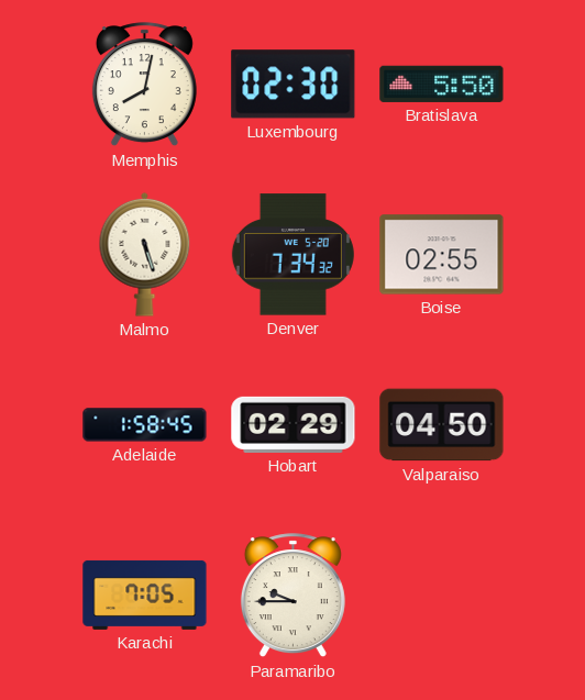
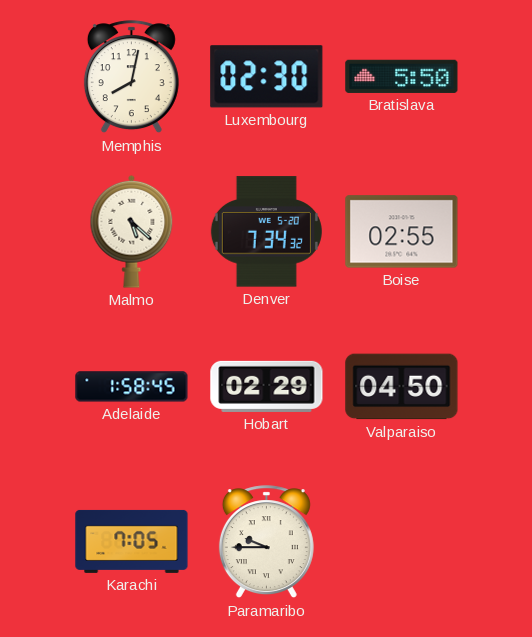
Malmo: 5:27 -> 5:22 (132, 231)
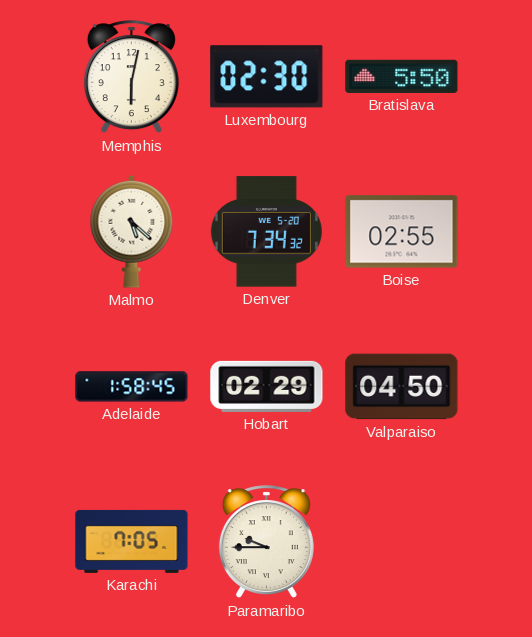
Memphis: 8:02 -> 6:02 (131, 77)
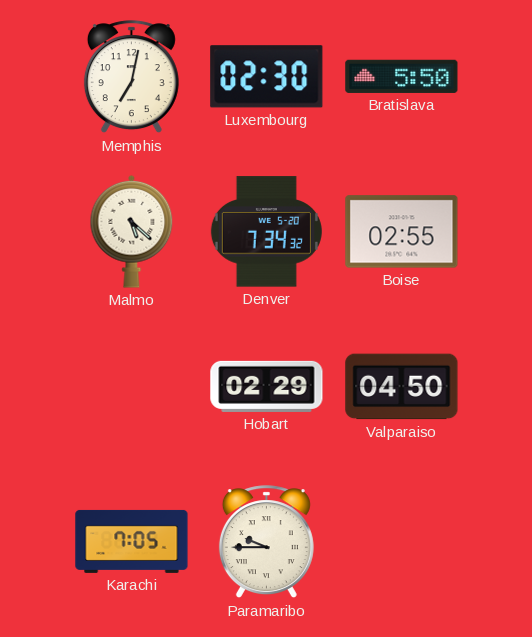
Memphis: 6:02 -> 7:02 (131, 77)
Adelaide: 1:58 -> none (132, 387)
